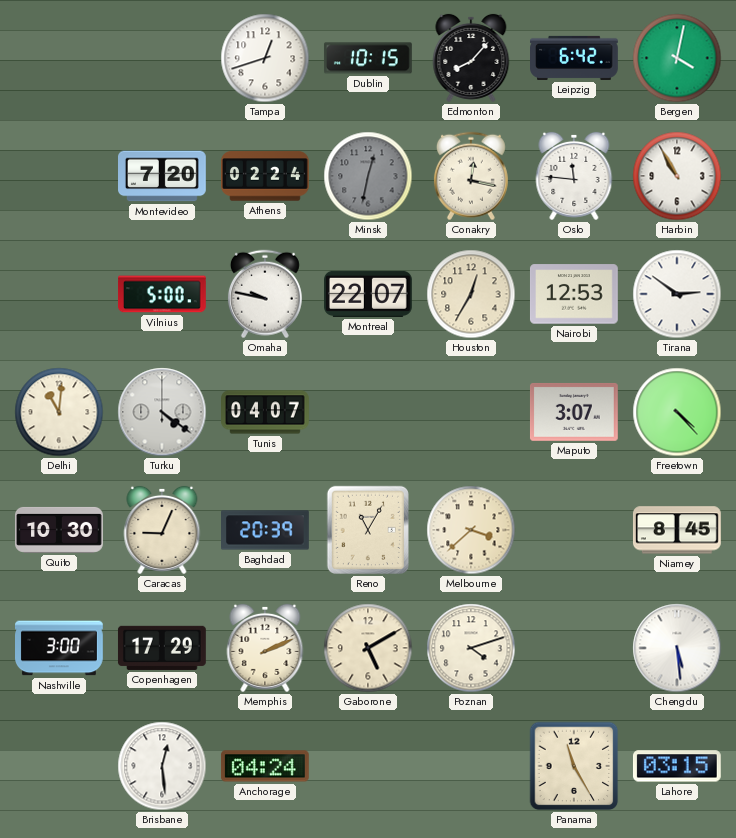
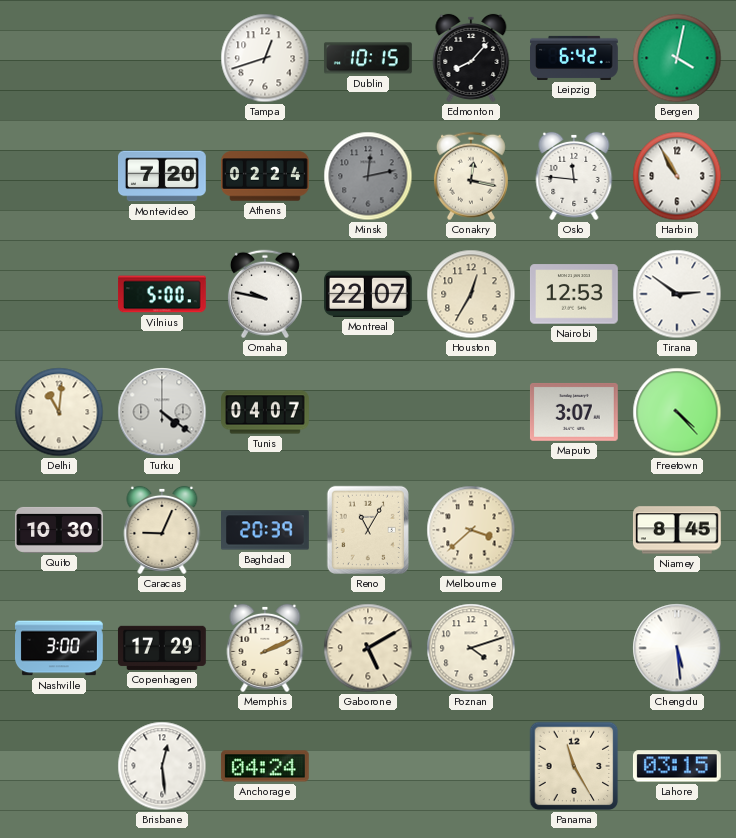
Minsk: 12:32 -> 12:13 (368, 176)
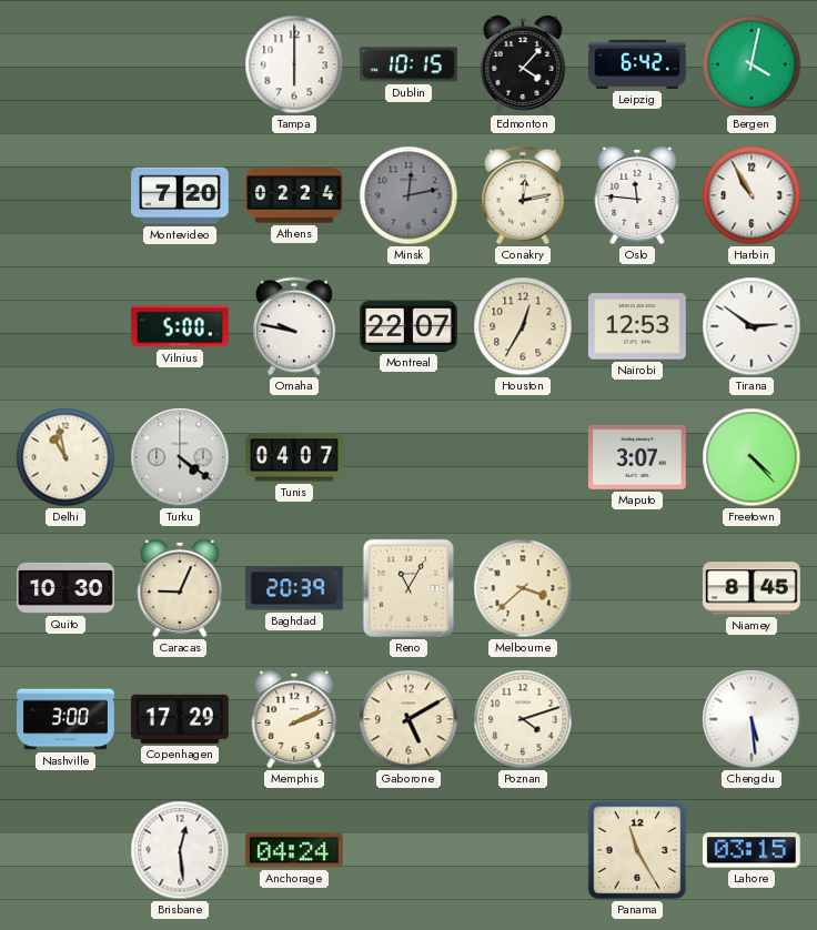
Tampa: 12:42 -> 6:00 (294, 64)
Edmonton: 8:07 -> 4:07 (523, 64)
Conakry: 12:17 -> 12:13 (523, 195)
Delhi: 11:01 -> 10:58 (65, 457)
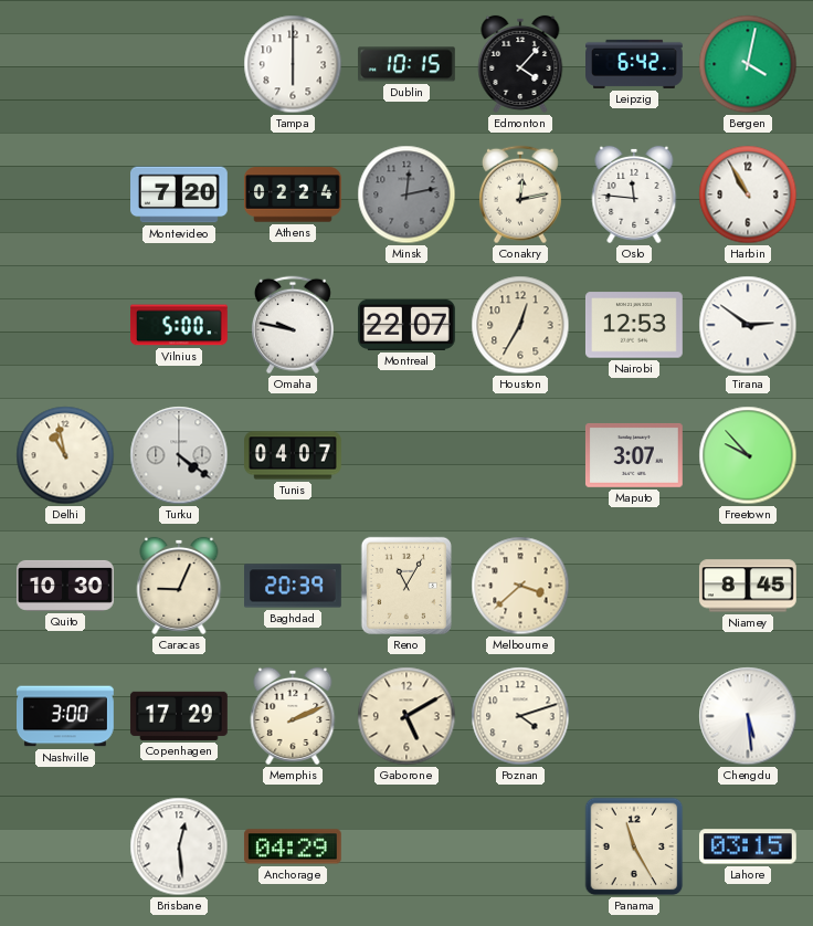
Freetown: 4:23 -> 9:53 (748, 455)
Anchorage: 04:24 -> 04:29 (293, 846)
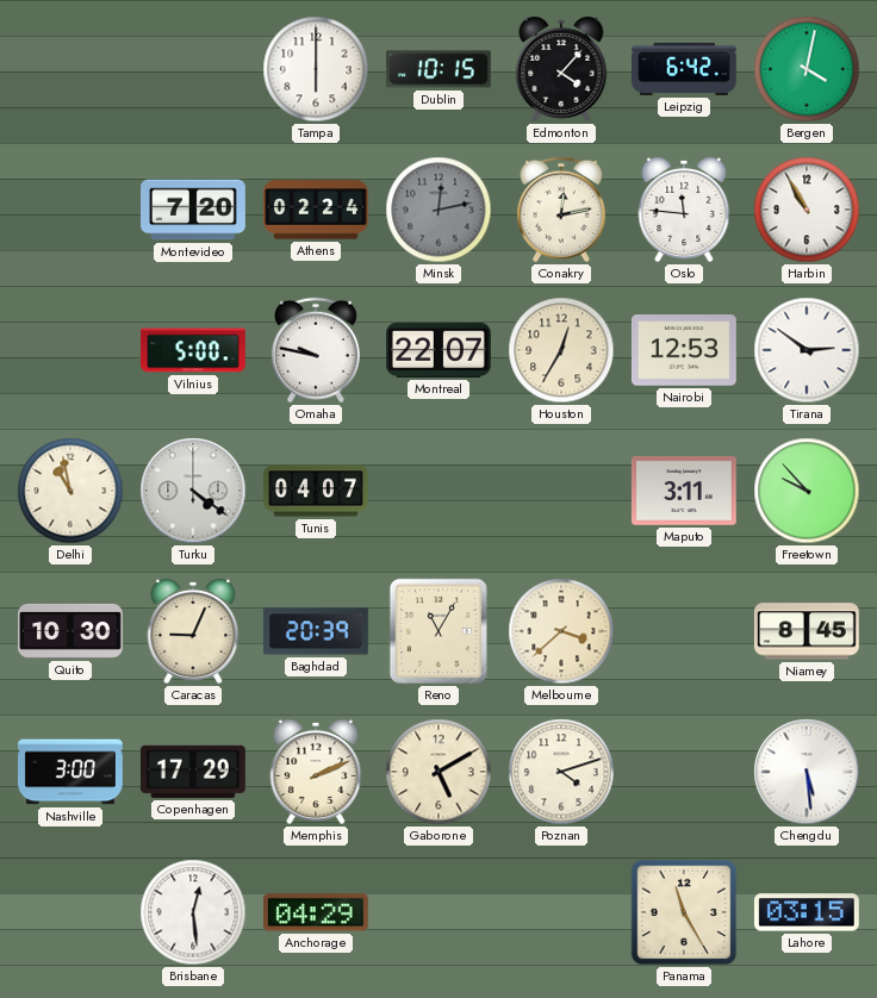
Maputo: 3:07 -> 3:11 (684, 491)
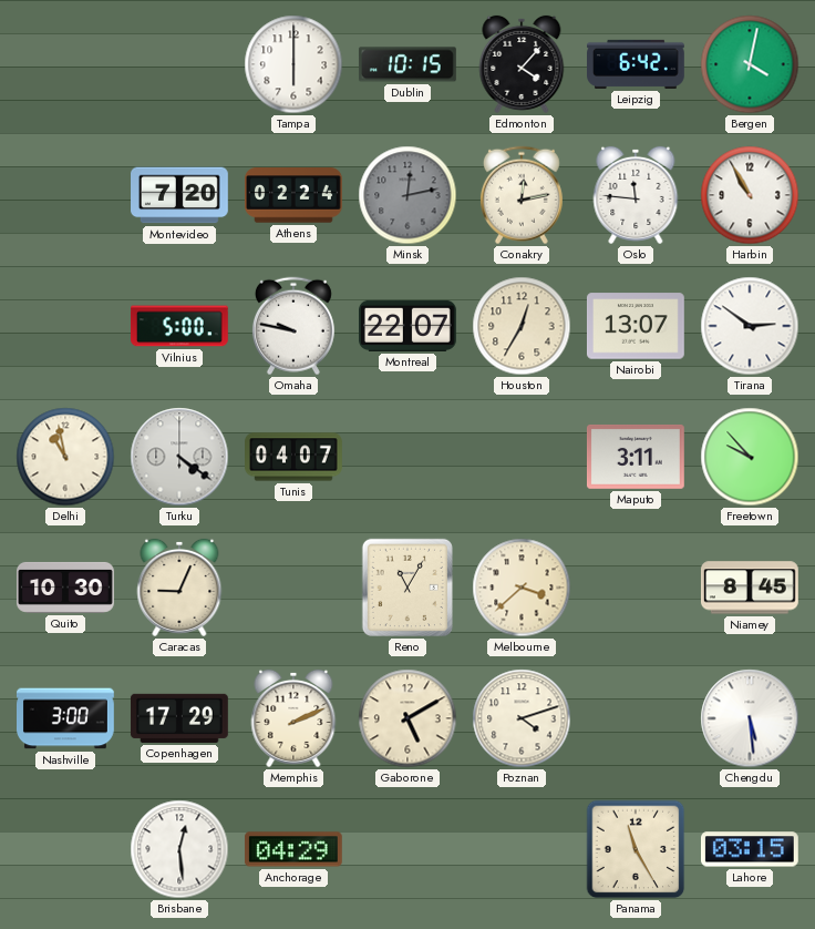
Nairobi: 12:53 -> 13:07 (636, 326)
Baghdad: 20:39 -> none (317, 631)
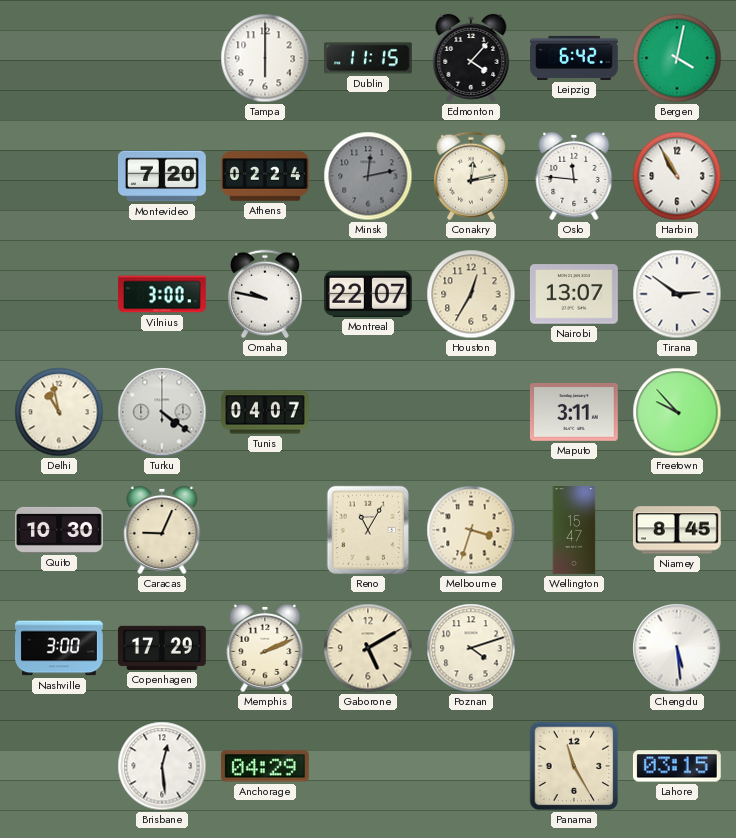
Dublin: 10:15 -> 11:15 (368, 58)
Vilnius: 5:00 -> 3:00 (163, 294)
Melbourne: 3:38 -> 3:33 (471, 530)
Wellington: none -> 15:47 (574, 530)
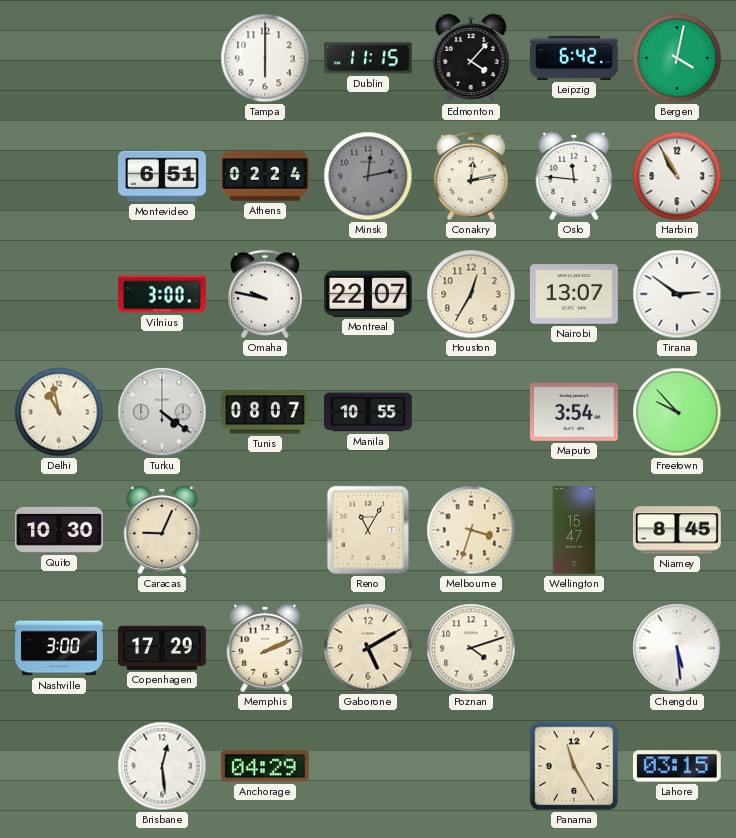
Montevideo: 7:20 -> 6:51 (163, 176)
Tunis: 04:07 -> 08:07 (266, 412)
Manila: none -> 10:55 (369, 412)
Maputo: 3:11 -> 3:54 (574, 412)
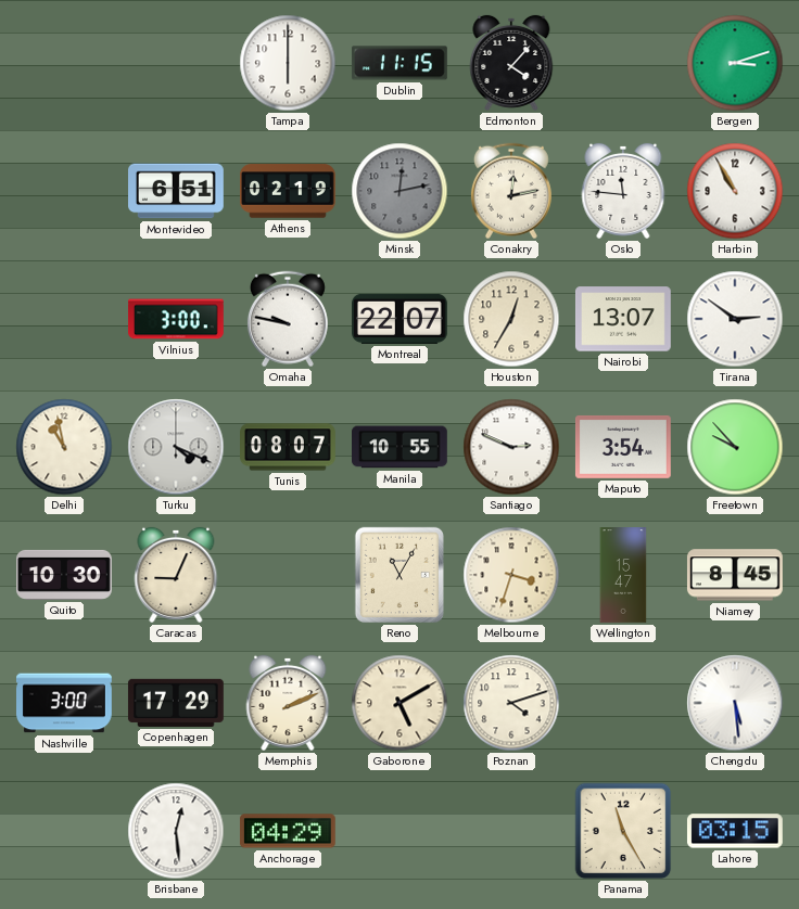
Leipzig: 6:42 -> none (575, 58)
Bergen: 4:02 -> 3:12 (735, 63)
Athens: 02:24 -> 02:19 (289, 191)
Turku: 4:21 -> 4:19 (176, 447)
Santiago: none -> 2:49 (511, 447)
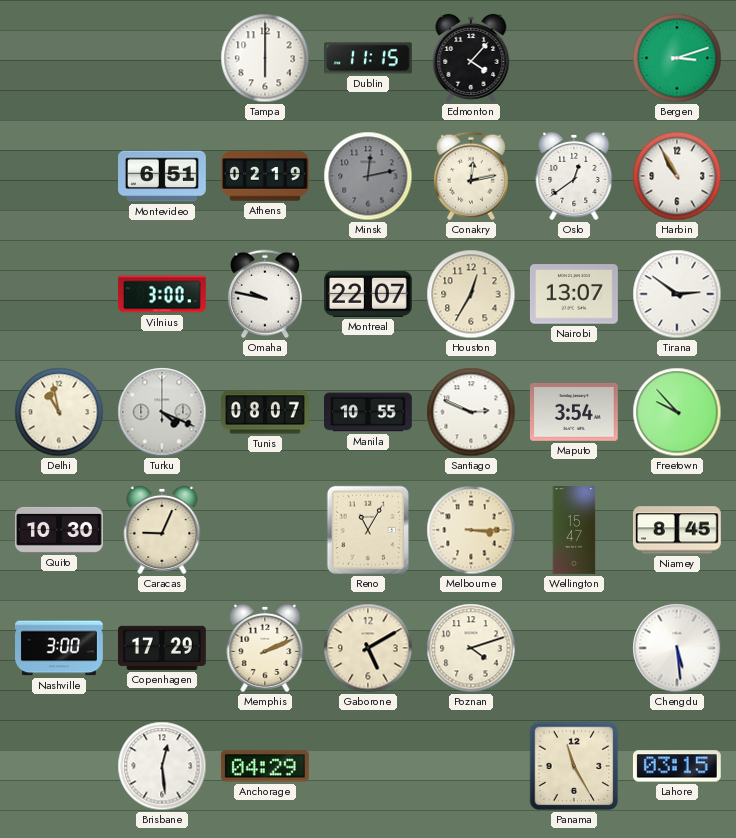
Oslo: 11:46 -> 12:39 (574, 176)
Melbourne: 3:33 -> 3:15 (471, 530)
